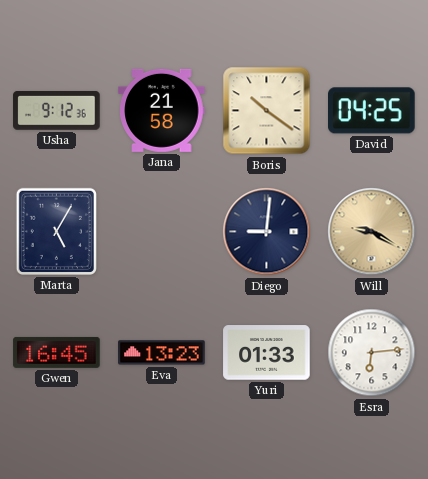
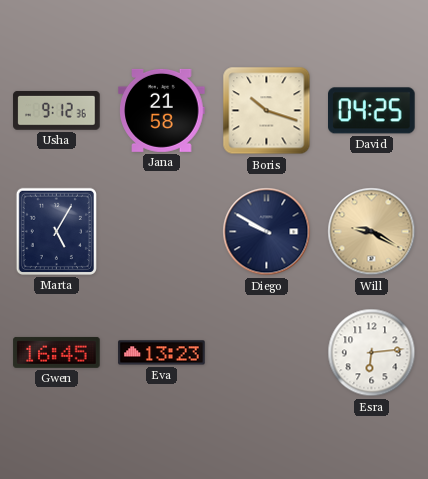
Boris: 10:21 -> 10:18 (267, 111)
Diego: 9:01 -> 9:50 (267, 232)
Yuri: 01:33 -> none (267, 353)
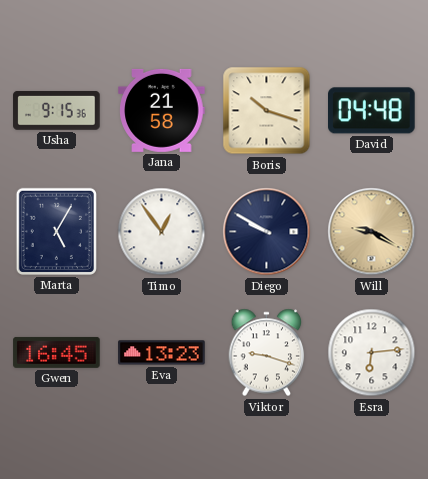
Usha: 9:12 -> 9:15 (57, 111)
David: 04:25 -> 04:48 (372, 111)
Timo: none -> 12:54 (162, 232)
Viktor: none -> 9:18 (267, 353)
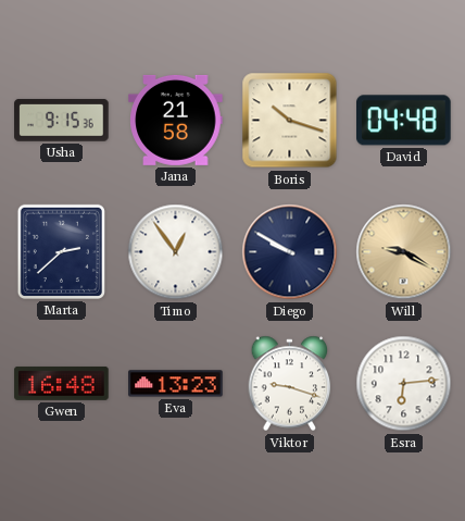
Marta: 5:05 -> 2:38 (61, 251)
Gwen: 16:45 -> 16:48 (62, 383)
